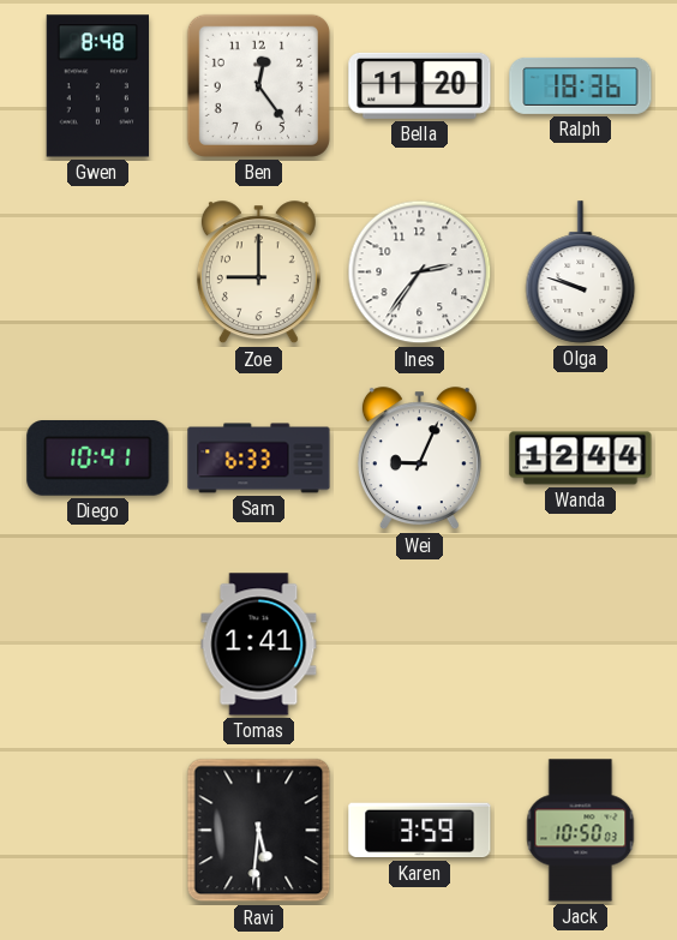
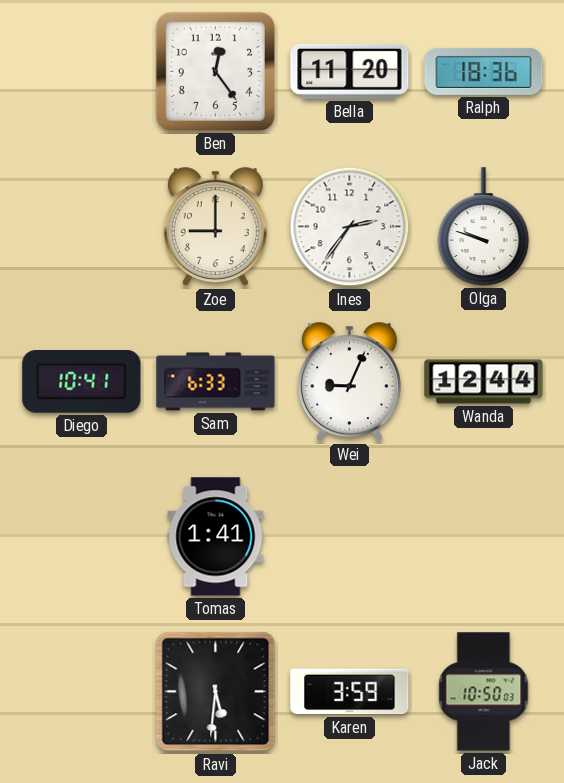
Gwen: 8:48 -> none (97, 86)
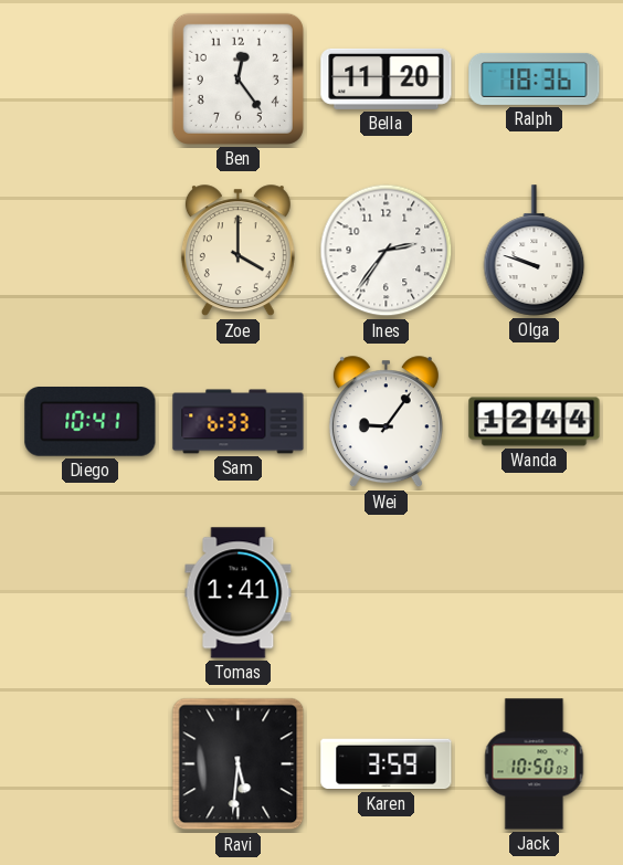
Zoe: 9:00 -> 4:00 (237, 251)
Wei: 9:04 -> 9:06 (386, 422)
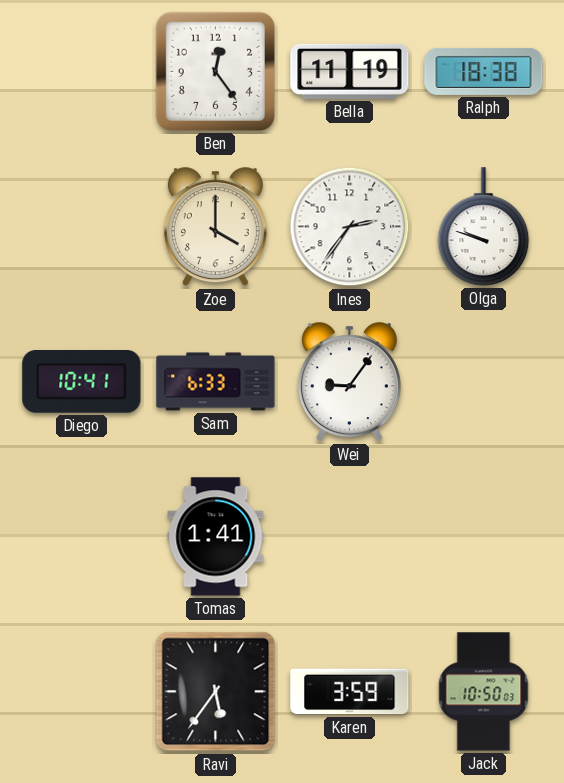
Bella: 11:20 -> 11:19 (350, 71)
Ralph: 18:36 -> 18:38 (484, 71)
Wanda: 12:44 -> none (535, 422)
Ravi: 5:31 -> 5:36 (216, 692)
